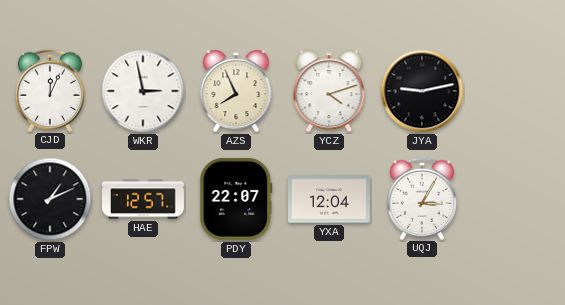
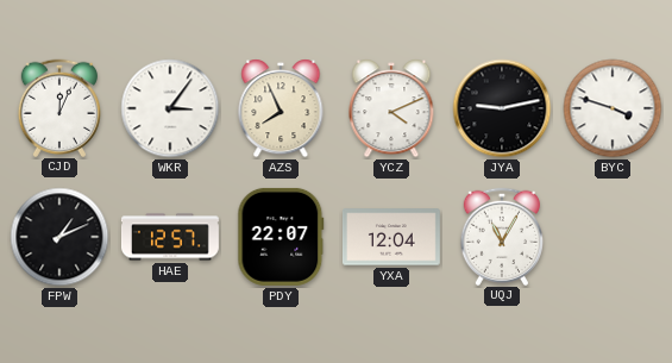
WKR: 2:58 -> 3:06 (170, 108)
YCZ: 4:12 -> 4:11 (391, 108)
BYC: none -> 3:48 (613, 108)
UQJ: 3:05 -> 11:05 (501, 236)
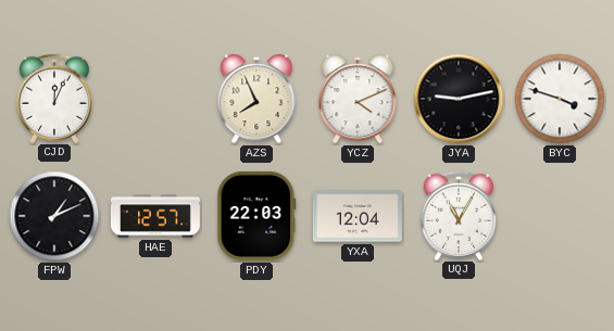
WKR: 3:06 -> none (170, 108)
PDY: 22:07 -> 22:03 (256, 216)
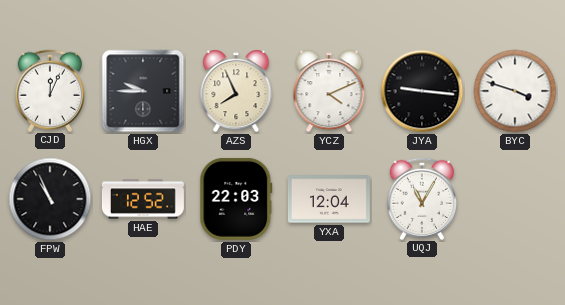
HGX: none -> 9:45 (143, 91)
JYA: 9:13 -> 9:16 (422, 91)
FPW: 1:11 -> 10:56 (50, 199)
HAE: 12:57 -> 12:52 (143, 199)
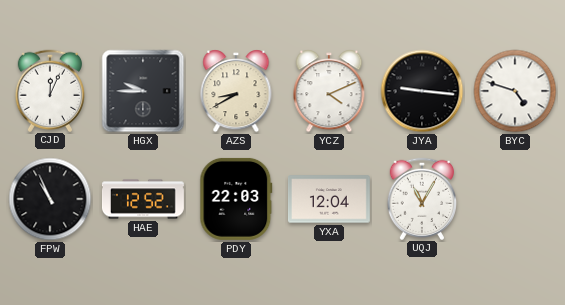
AZS: 7:56 -> 8:40 (236, 91)
BYC: 3:48 -> 4:48 (515, 91)
